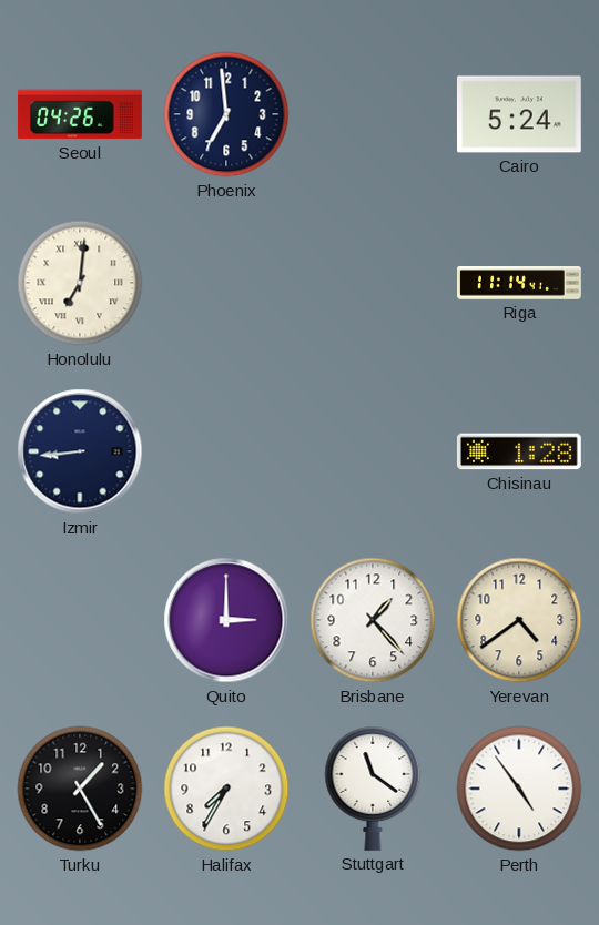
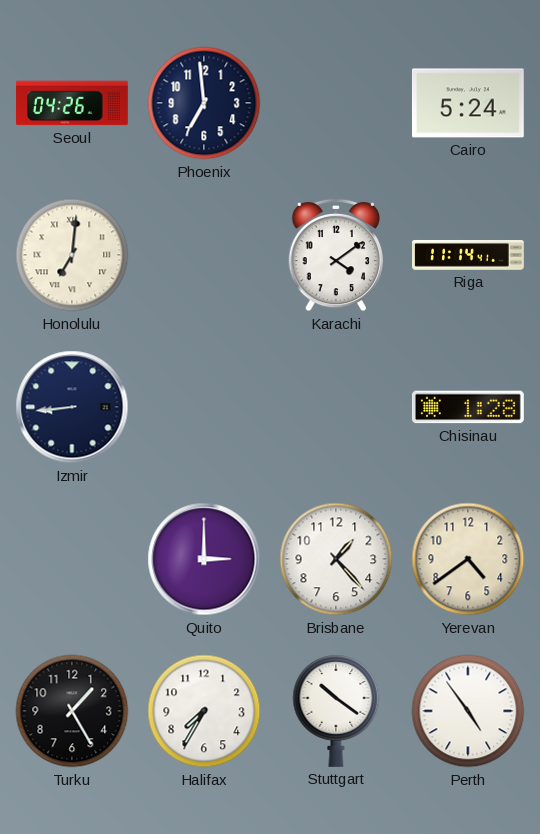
Karachi: none -> 4:09 (335, 255)
Stuttgart: 11:21 -> 10:21 (336, 711)
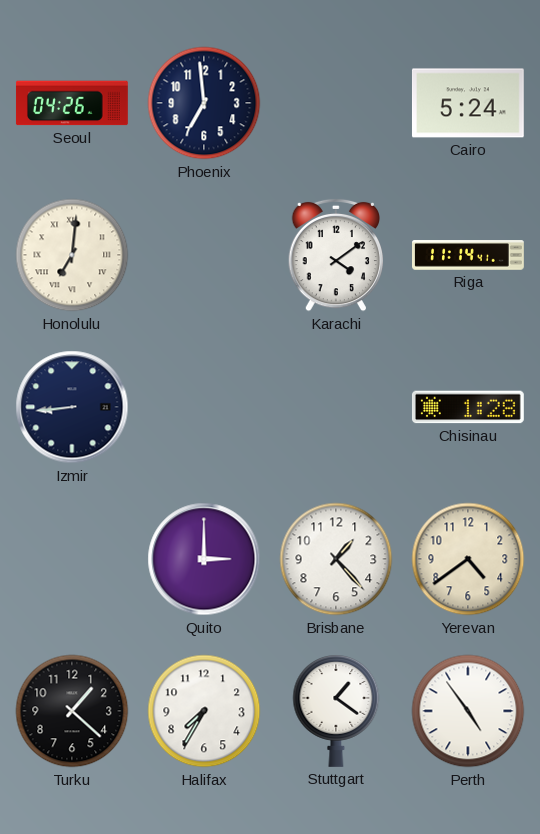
Turku: 1:25 -> 1:22 (72, 711)
Stuttgart: 10:21 -> 1:21 (336, 711)
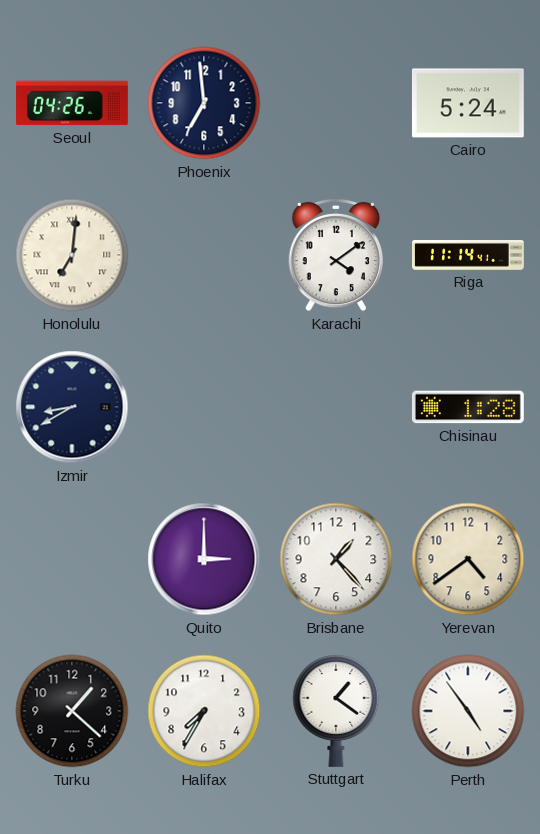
Izmir: 8:44 -> 8:40 (72, 407)
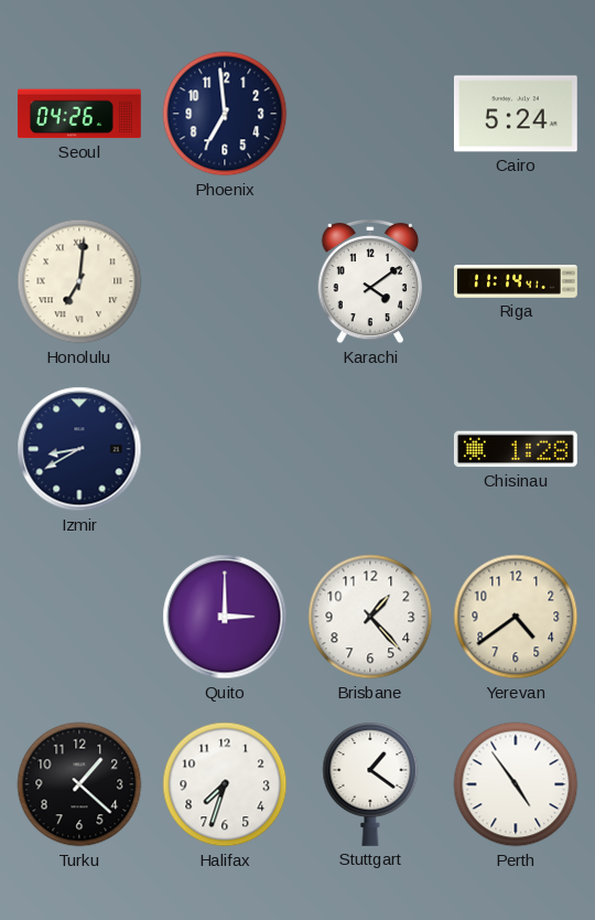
Halifax: 7:35 -> 7:33 (225, 784)
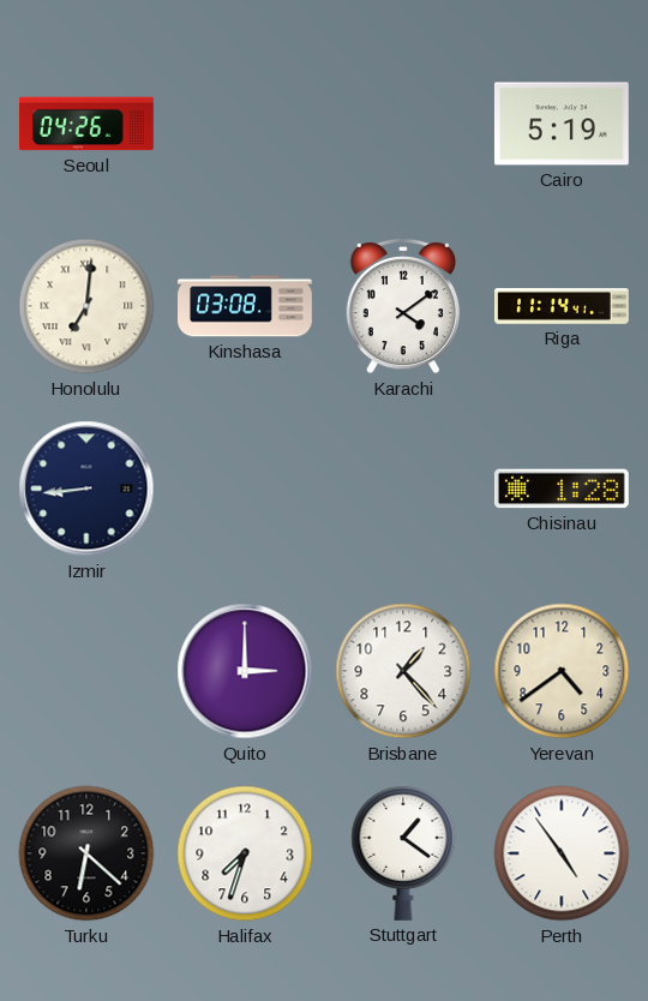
Phoenix: 6:59 -> none (225, 114)
Cairo: 5:24 -> 5:19 (562, 124)
Kinshasa: none -> 03:08 (246, 306)
Izmir: 8:40 -> 8:44 (86, 488)
Turku: 1:22 -> 6:22 (86, 853)
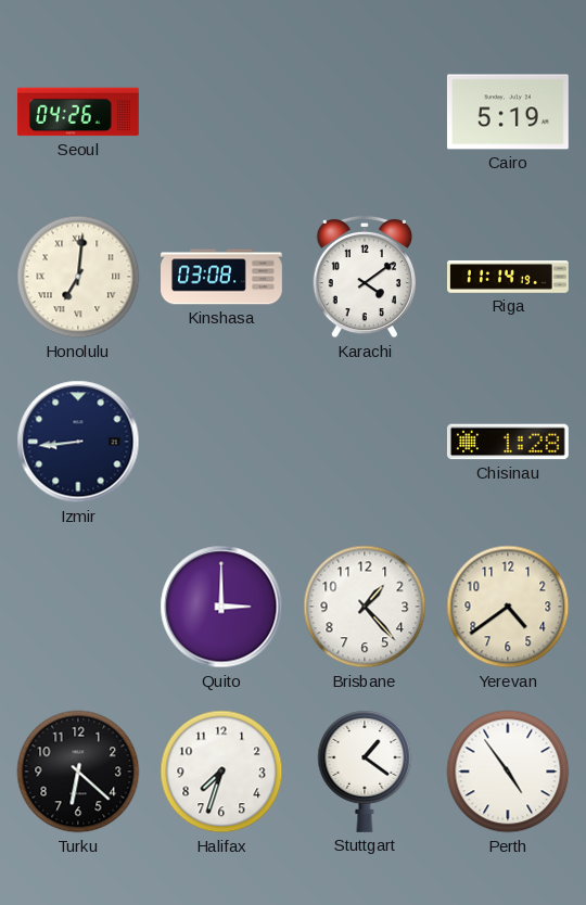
Riga: 11:14:41 -> 11:14:19 (509, 277)
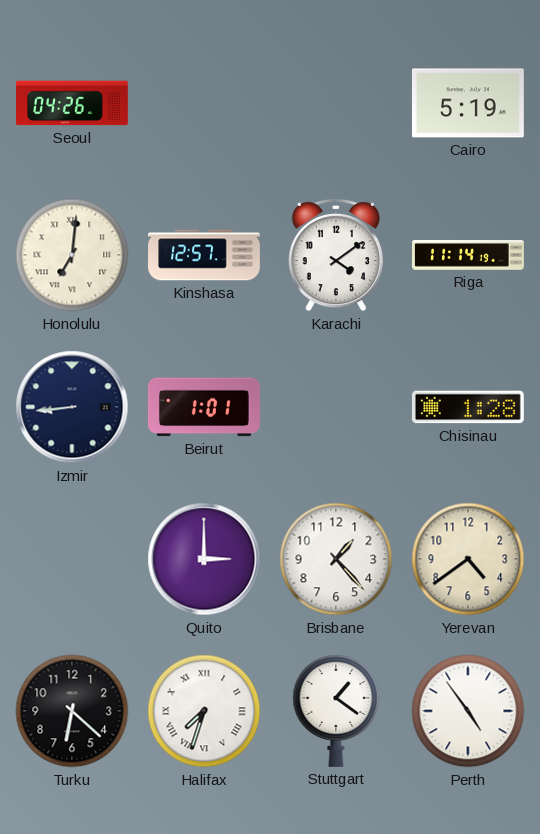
Kinshasa: 03:08 -> 12:57 (205, 255)
Beirut: none -> 1:01 (204, 407)
Halifax numerals: Arabic -> Roman (204, 711)
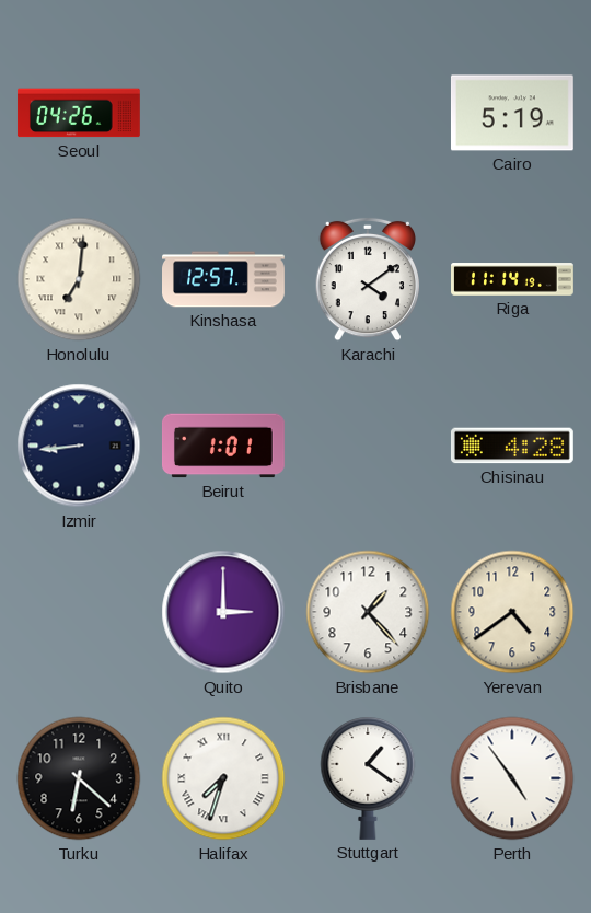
Chisinau: 1:28 -> 4:28 (512, 446)
